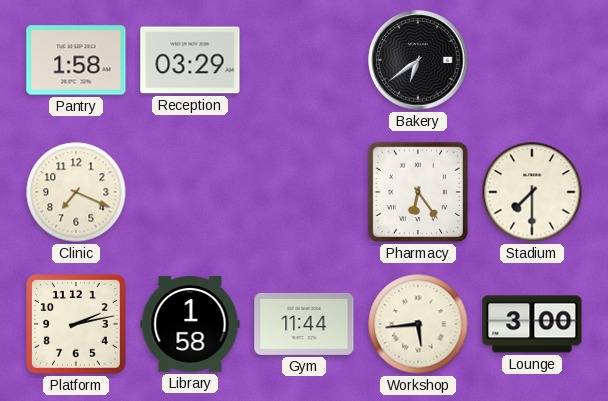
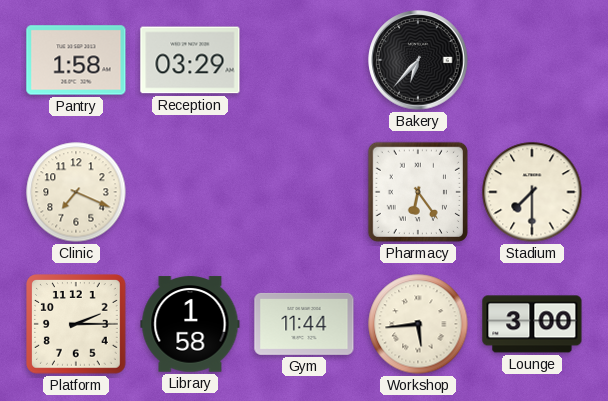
Bakery: 6:39 -> 6:37 (418, 60)
Platform: 2:13 -> 2:15 (76, 324)
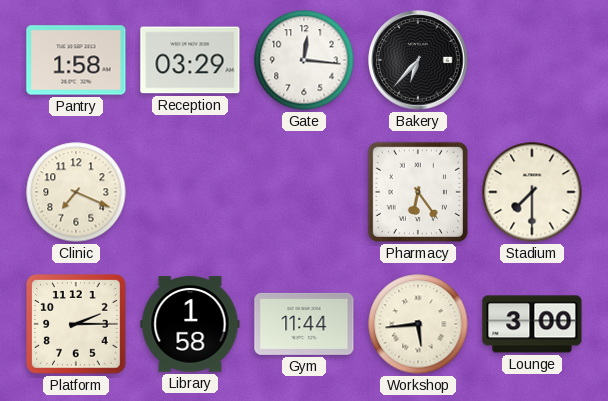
Gate: none -> 12:16 (304, 60)
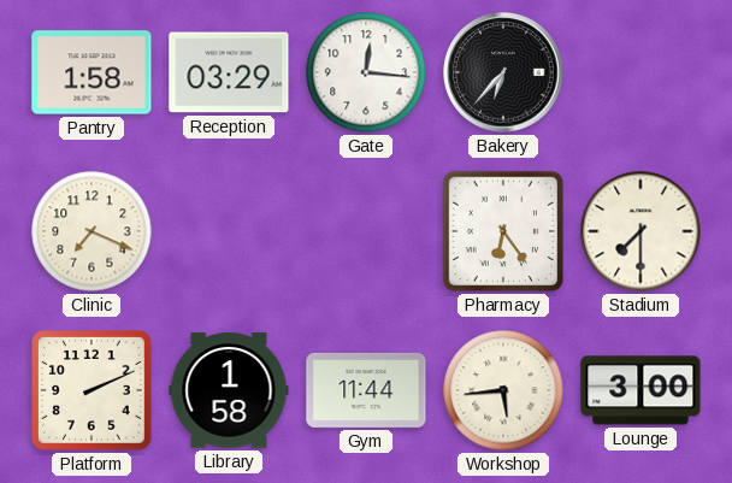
Platform: 2:15 -> 2:11 (91, 390)
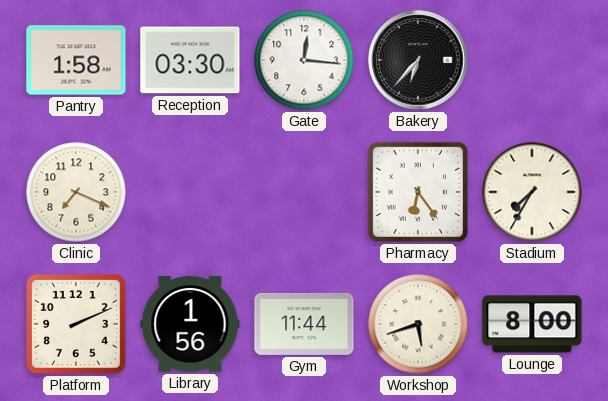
Reception: 03:29 -> 03:30 (190, 60)
Stadium: 7:30 -> 7:35 (532, 192)
Library: 1:58 -> 1:56 (190, 324)
Workshop: 5:44 -> 5:42 (418, 324)
Lounge: 3:00 -> 8:00 (532, 324)
